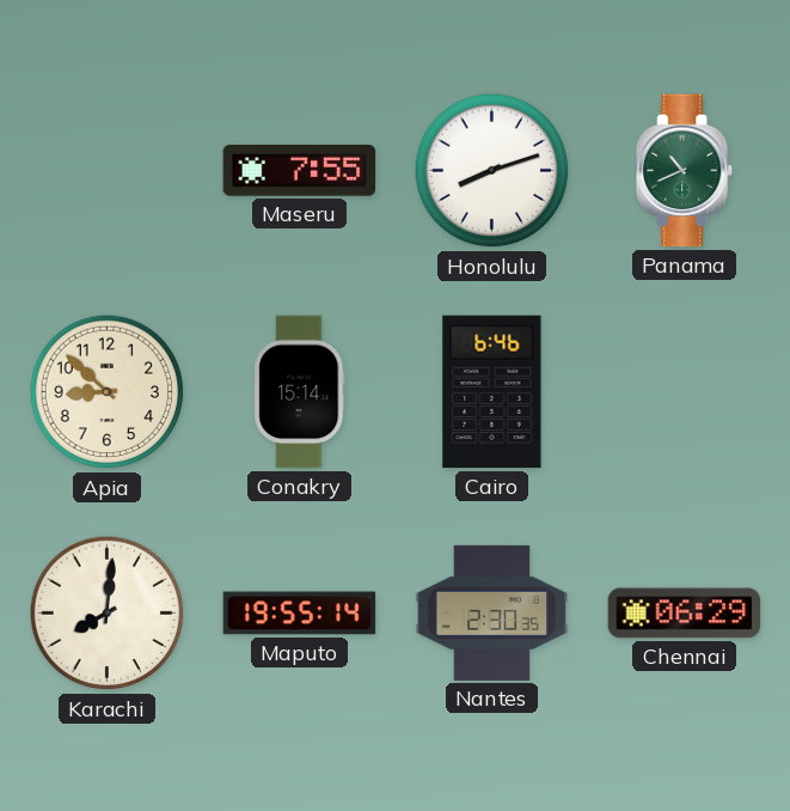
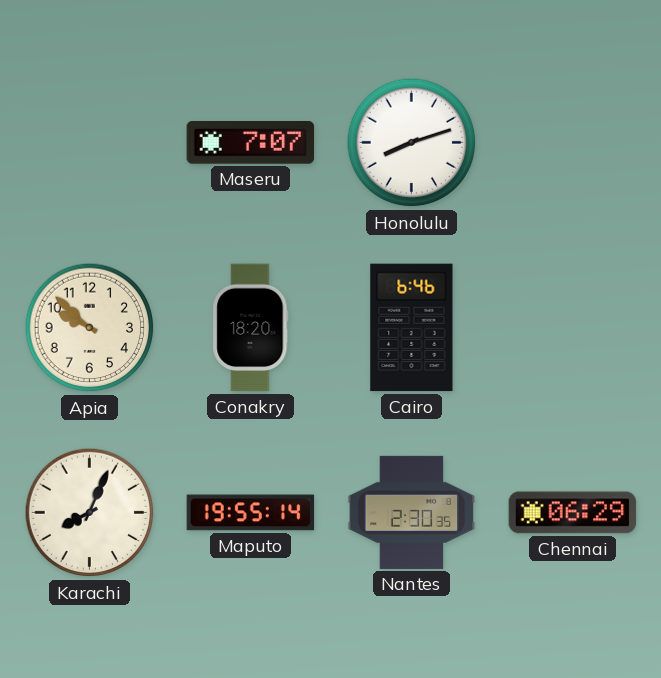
Maseru: 7:55 -> 7:07 (251, 143)
Panama: 10:41 -> none (686, 171)
Apia: 8:52 -> 9:52 (90, 328)
Conakry: 15:14 -> 18:20 (251, 328)
Karachi: 8:01 -> 8:04 (90, 513)
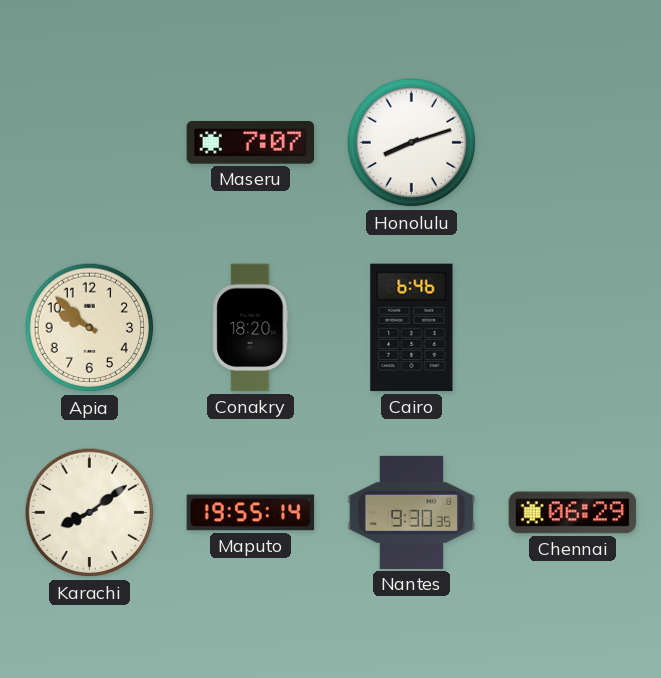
Karachi: 8:04 -> 8:09 (90, 513)
Nantes: 2:30 -> 9:30 (412, 512)
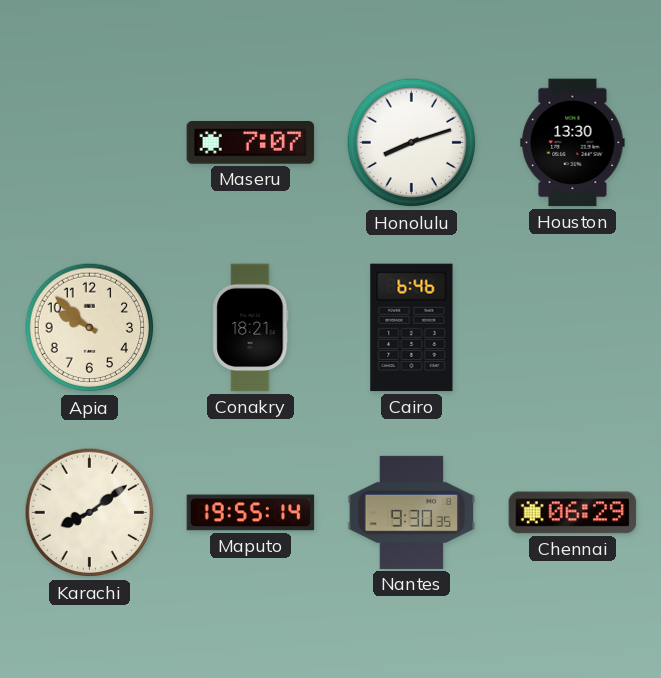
Houston: none -> 13:30 (573, 143)
Conakry: 18:20 -> 18:21 (251, 328)
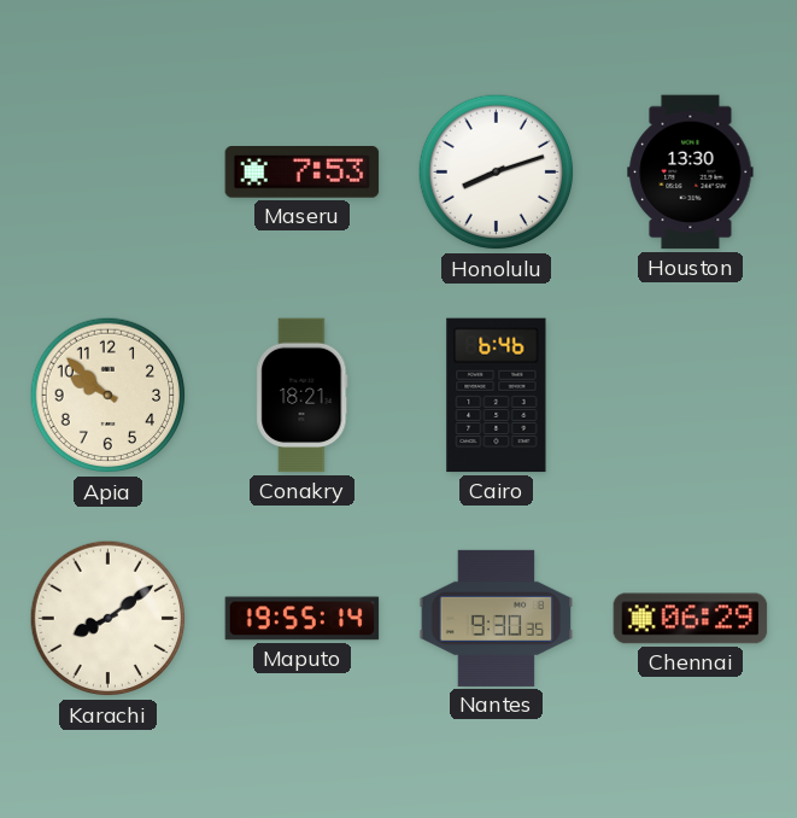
Maseru: 7:07 -> 7:53 (303, 173)
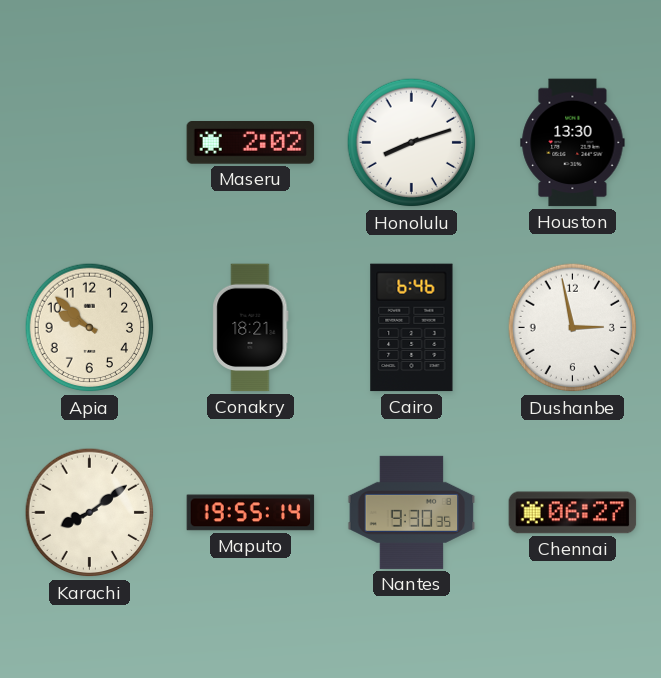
Maseru: 7:53 -> 2:02 (251, 143)
Dushanbe: none -> 2:58 (573, 328)
Chennai: 06:29 -> 06:27 (573, 513)
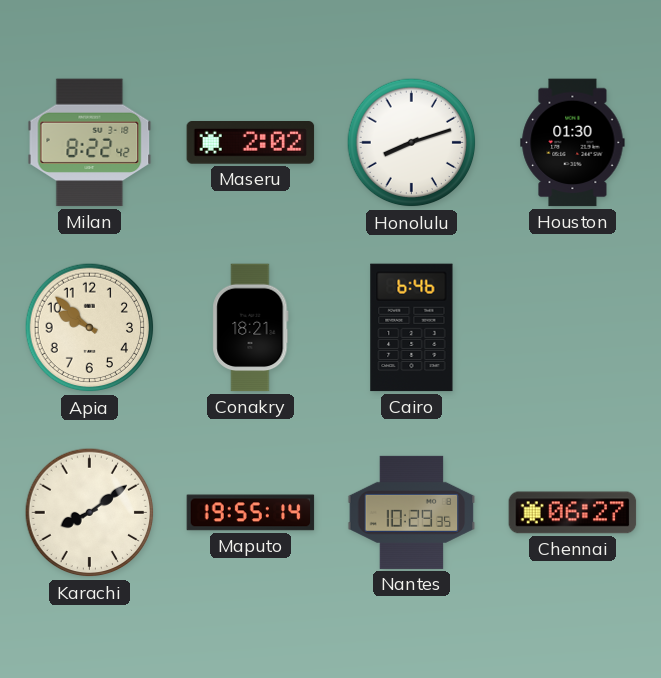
Milan: none -> 8:22 (90, 143)
Houston: 13:30 -> 01:30 (573, 143)
Dushanbe: 2:58 -> none (573, 328)
Nantes: 9:30 -> 10:29 (412, 512)
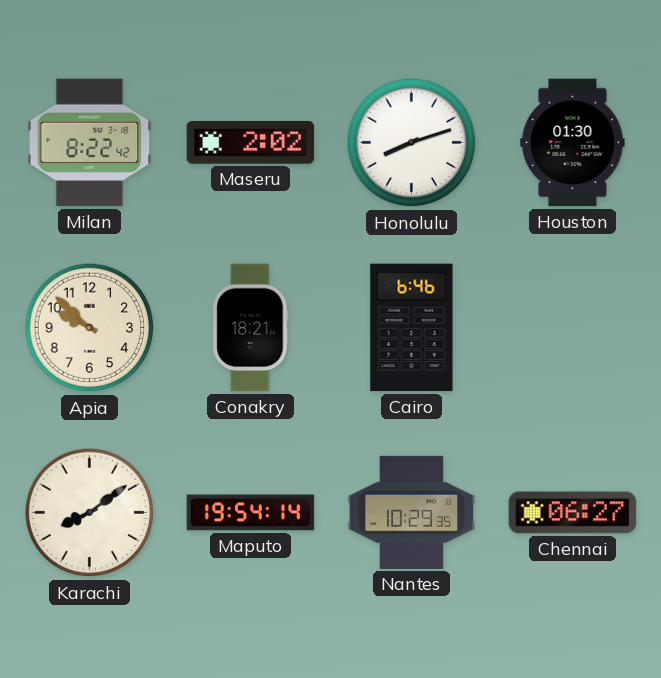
Maputo: 19:55 -> 19:54 (251, 513)
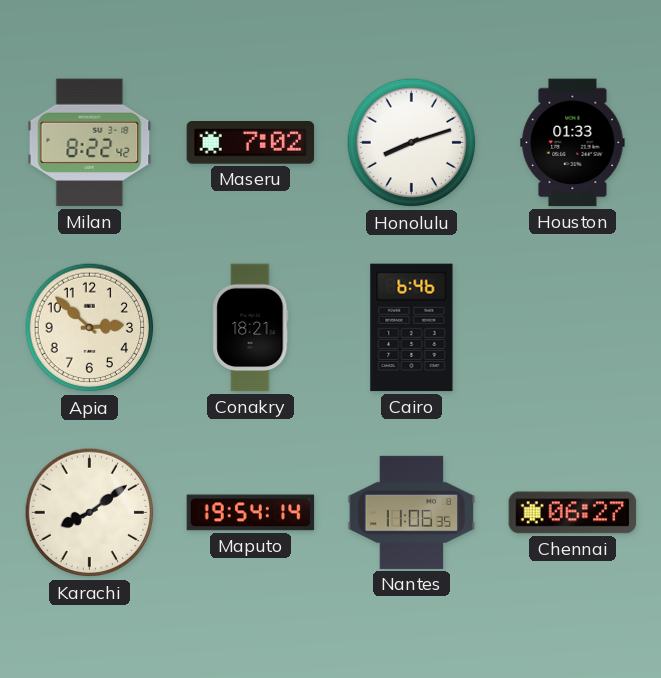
Maseru: 2:02 -> 7:02 (251, 143)
Houston: 01:30 -> 01:33 (573, 143)
Apia: 9:52 -> 2:52 (90, 328)
Nantes: 10:29 -> 11:06 (412, 512)
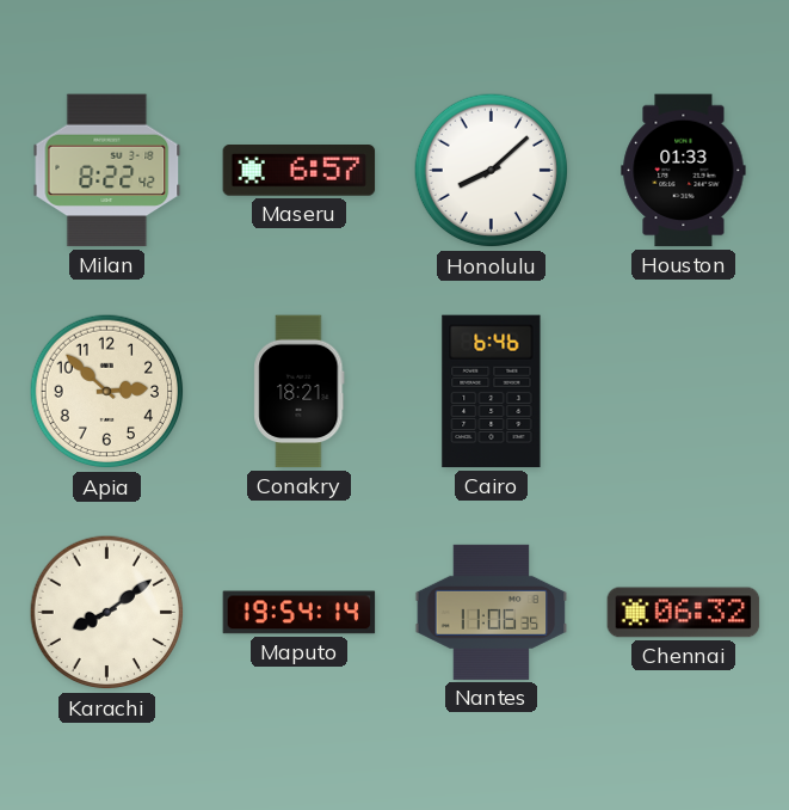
Maseru: 7:02 -> 6:57 (300, 171)
Honolulu: 8:12 -> 8:08 (492, 171)
Chennai: 06:27 -> 06:32 (684, 613)
